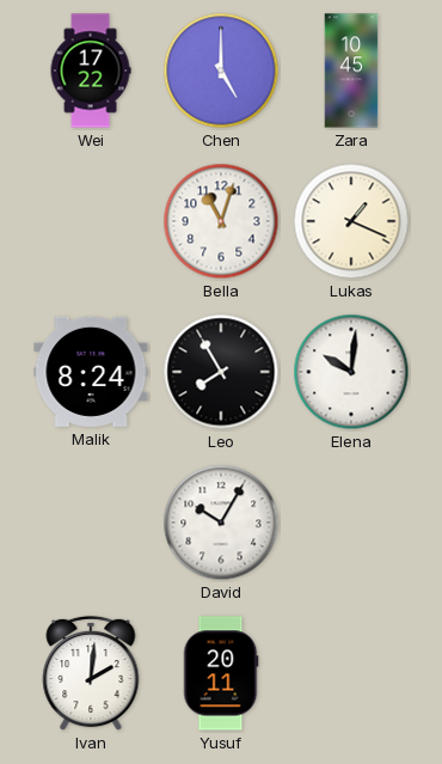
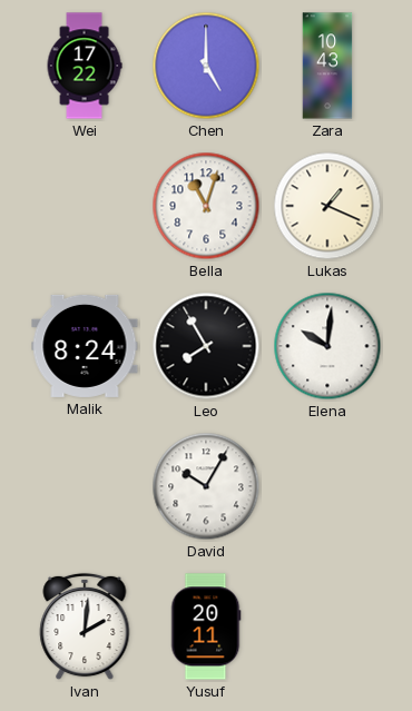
Zara: 10:45 -> 10:43 (327, 66)
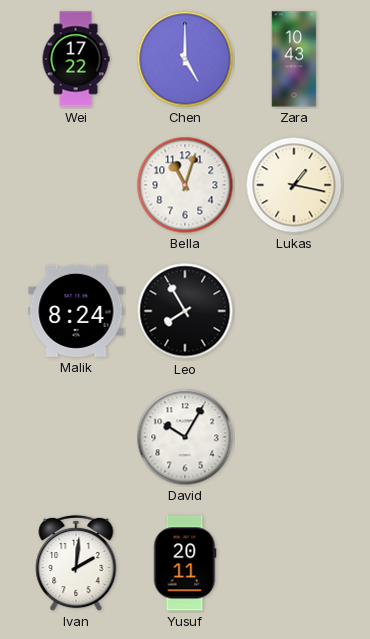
Lukas: 1:19 -> 1:17 (294, 185)
Elena: 10:01 -> none (327, 346)
